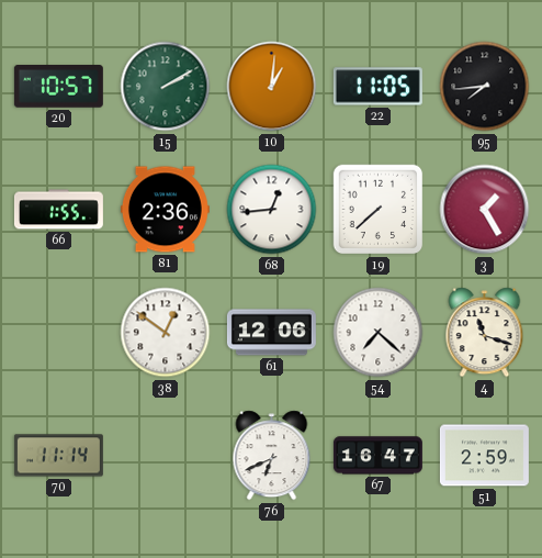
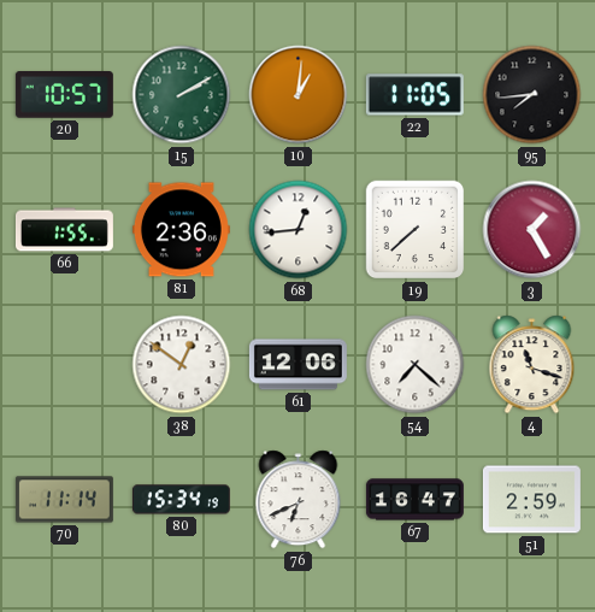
80: none -> 15:34 (181, 500)
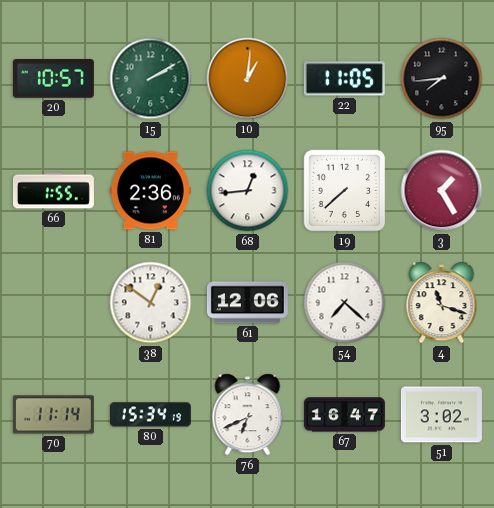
51: 2:59 -> 3:02 (441, 415)
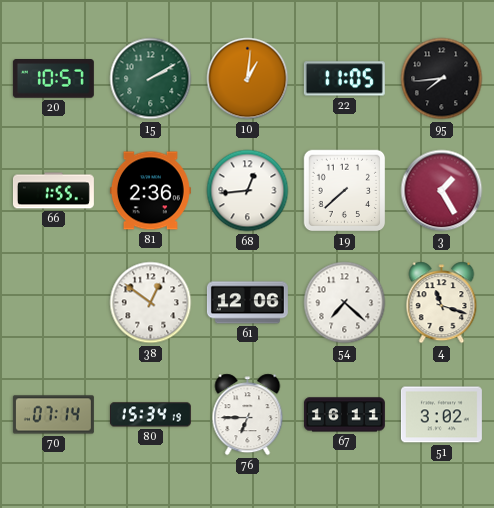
70: 11:14 -> 07:14 (53, 415)
76: 6:41 -> 6:45 (248, 415)
67: 16:47 -> 16:11 (344, 415)
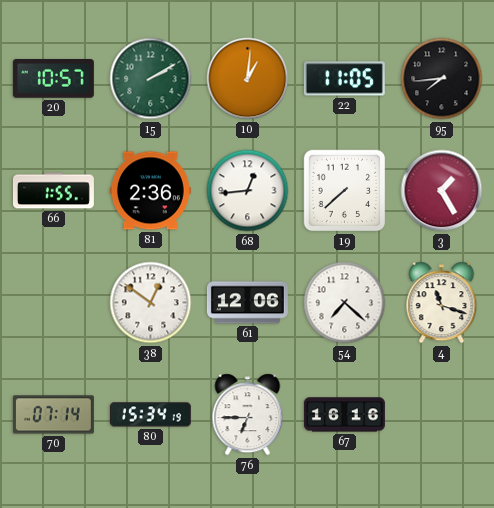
67: 16:11 -> 16:16 (344, 415)
51: 3:02 -> none (441, 415)
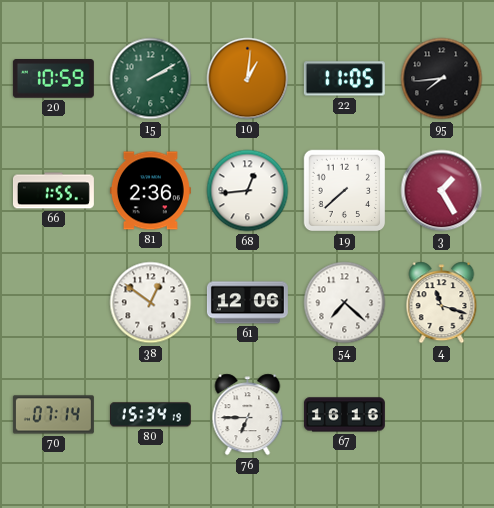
20: 10:57 -> 10:59 (53, 79)
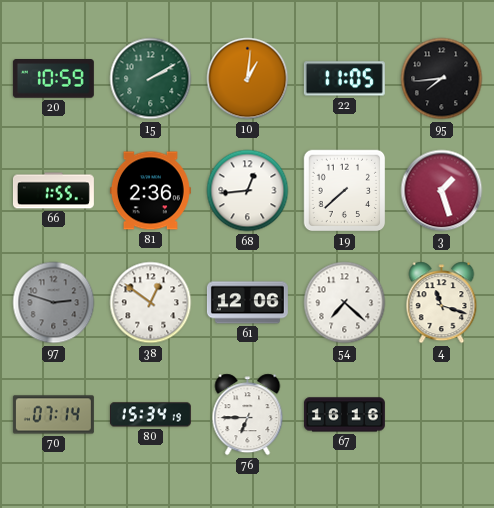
3: 1:25 -> 1:27 (442, 191)
97: none -> 2:48 (54, 303)
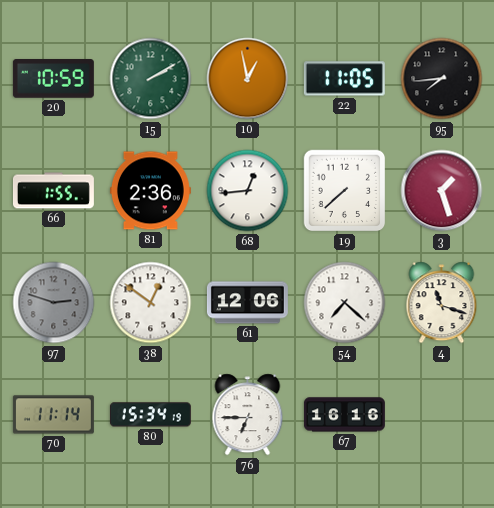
10: 1:01 -> 12:58 (248, 79)
70: 07:14 -> 11:14 (53, 415)
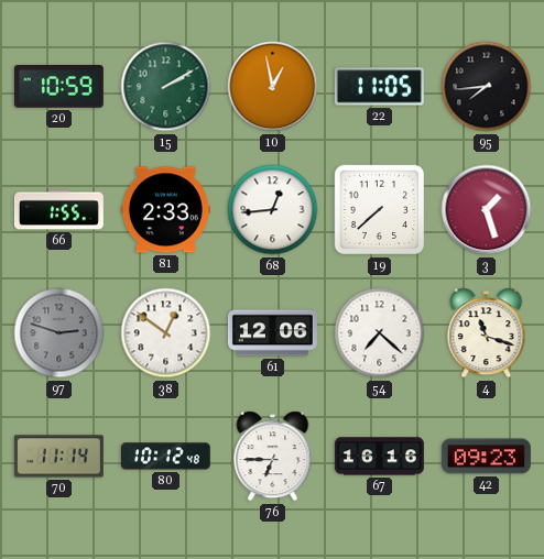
81: 2:36 -> 2:33 (165, 210)
80: 15:34 -> 10:12 (165, 457)
42: none -> 09:23 (486, 457)
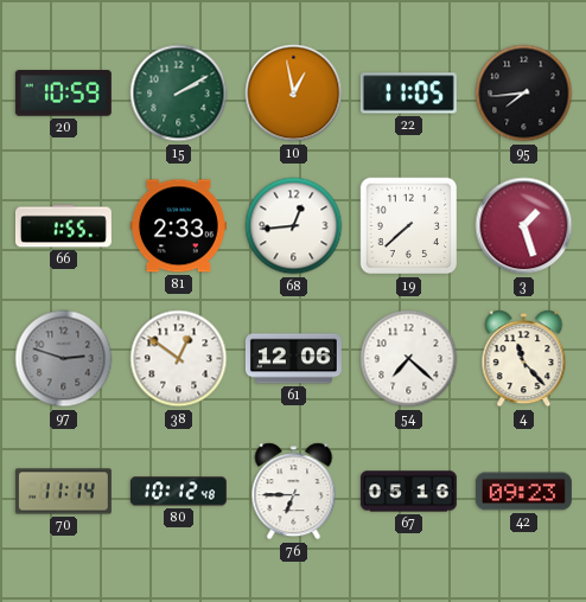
4: 11:18 -> 11:23 (524, 359)
67: 16:16 -> 05:16 (408, 492)
